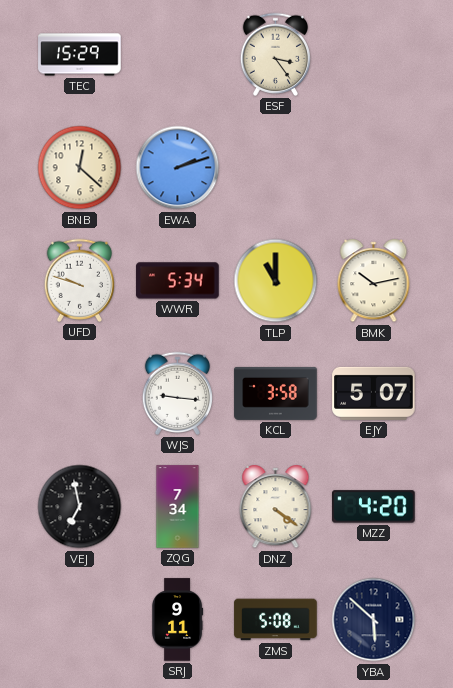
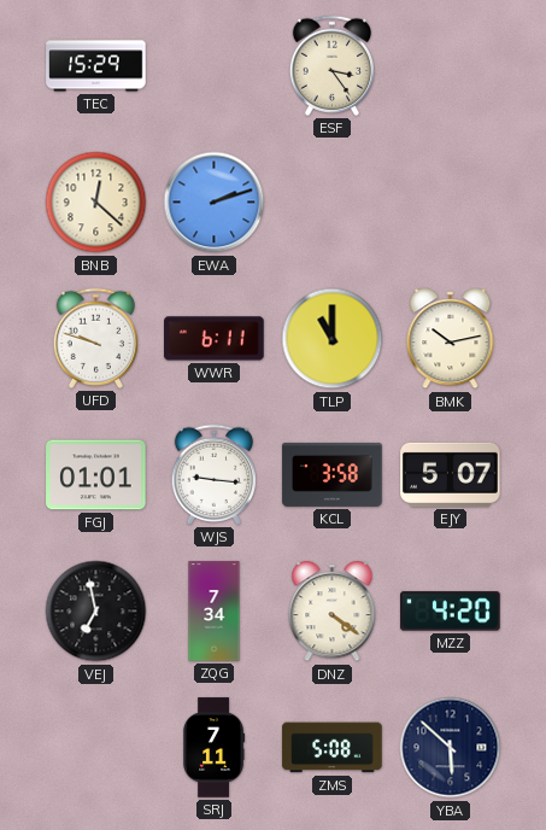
WWR: 5:34 -> 6:11 (215, 339)
FGJ: none -> 01:01 (96, 475)
SRJ: 9:11 -> 7:11 (215, 748)
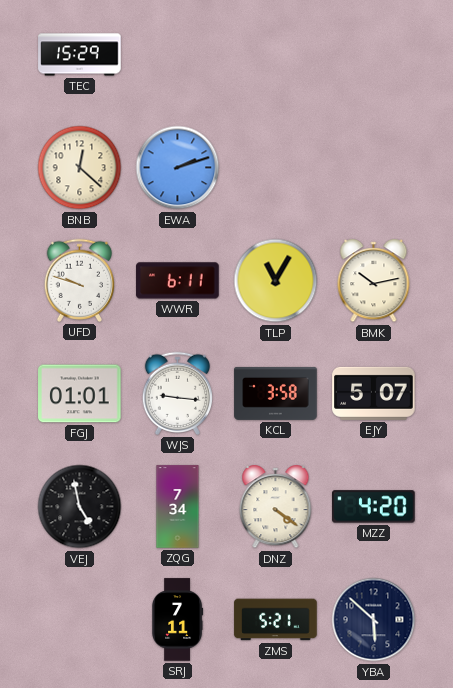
ESF: 3:24 -> none (331, 65)
TLP: 11:00 -> 11:05 (276, 281)
VEJ: 6:58 -> 4:58 (80, 507)
ZMS: 5:08 -> 5:21 (276, 620)
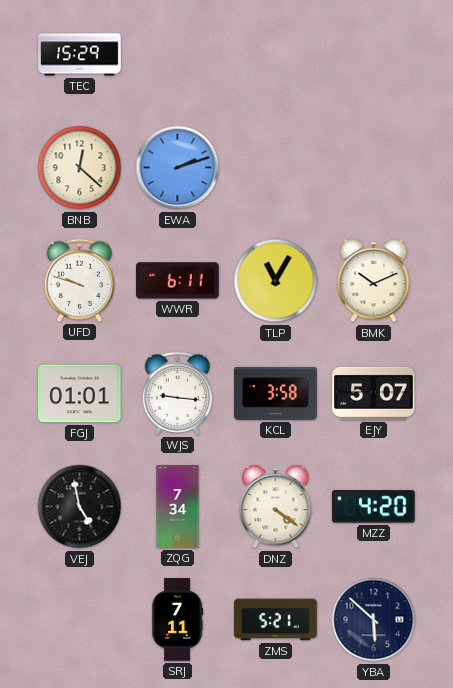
BMK: 10:13 -> 10:11 (374, 281)
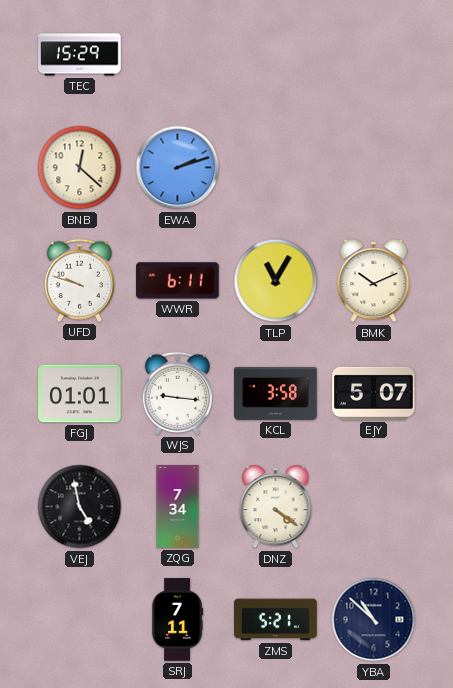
MZZ: 4:20 -> none (374, 507)
YBA: 5:52 -> 10:52 (374, 620)
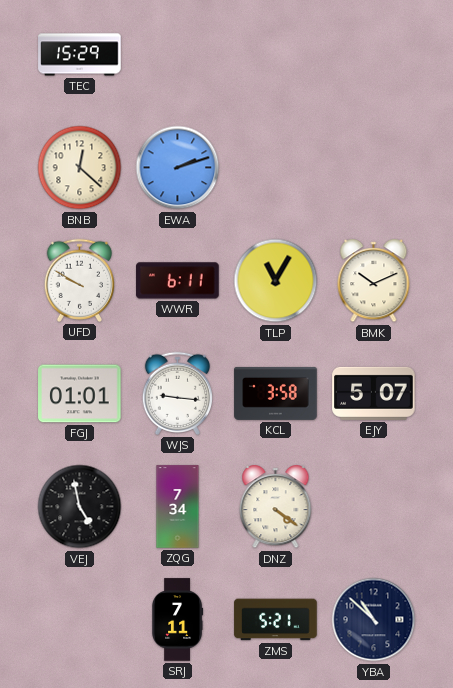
UFD: 9:48 -> 9:50 (79, 280)
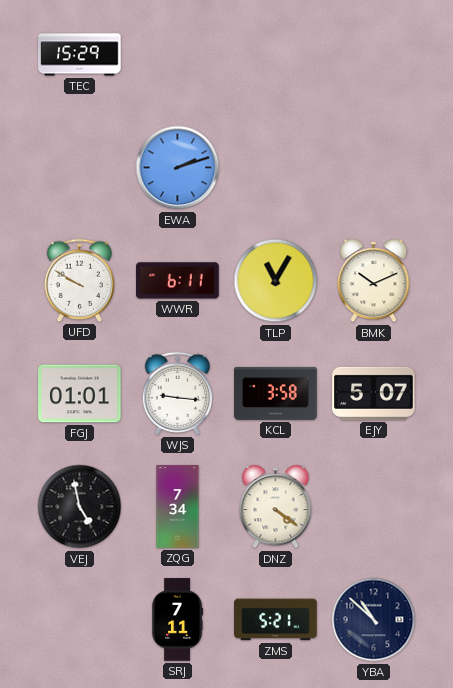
BNB: 12:22 -> none (80, 168)
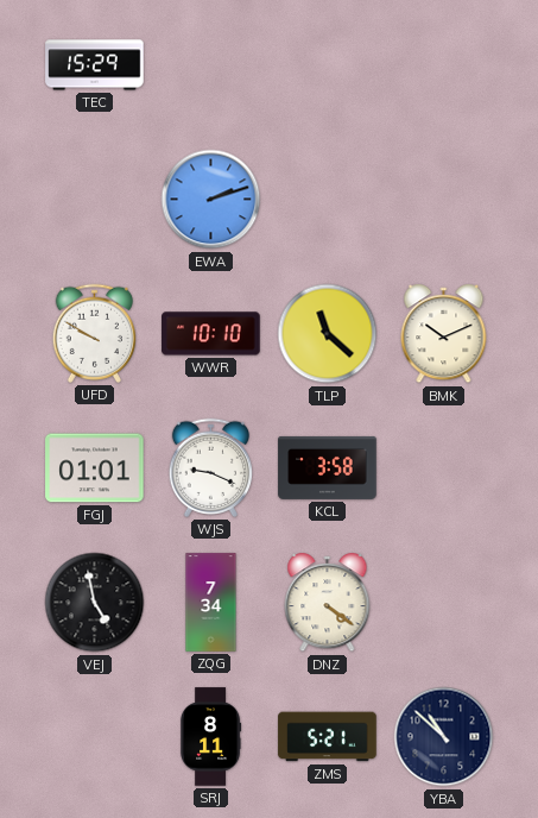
WWR: 6:11 -> 10:10 (211, 334)
TLP: 11:05 -> 11:22 (328, 334)
WJS: 9:16 -> 9:19 (210, 467)
EJY: 5:07 -> none (374, 393)
SRJ: 7:11 -> 8:11 (211, 737)
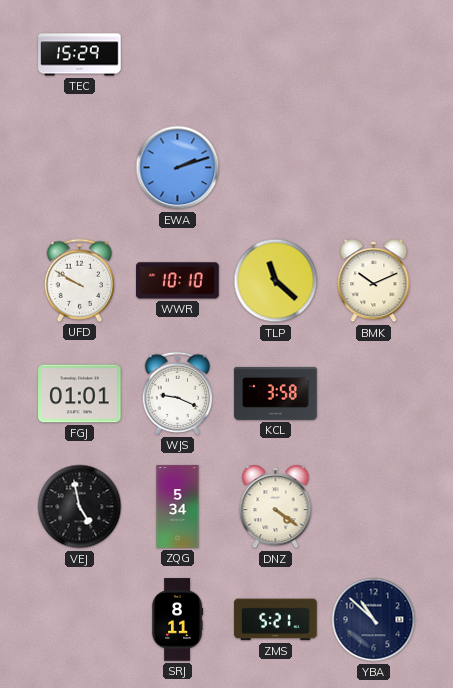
ZQG: 7:34 -> 5:34 (178, 507)
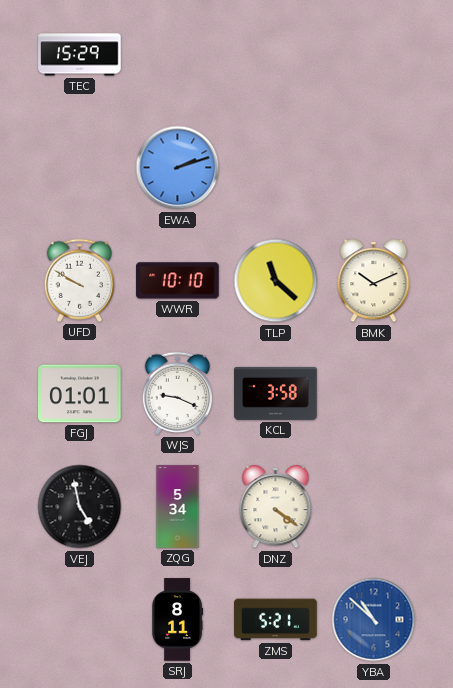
YBA dial: navy -> blue (374, 620)
